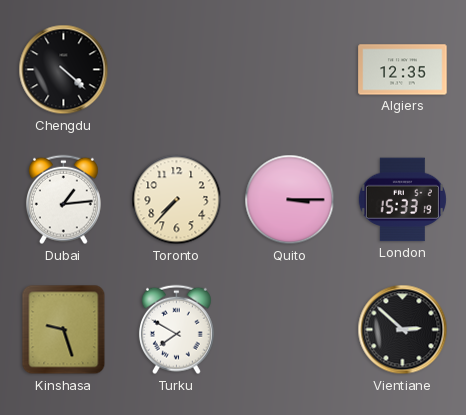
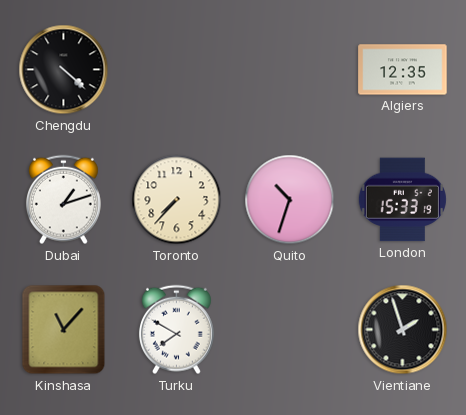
Dubai: 1:14 -> 1:12 (63, 200)
Quito: 3:15 -> 10:33 (290, 200)
Kinshasa: 9:27 -> 11:07 (64, 330)
Vientiane: 2:52 -> 1:57 (403, 330)
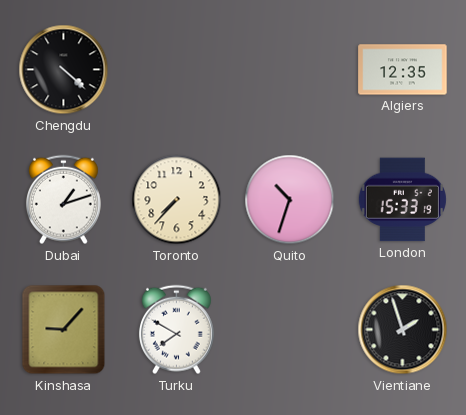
Kinshasa: 11:07 -> 9:07 (64, 330)
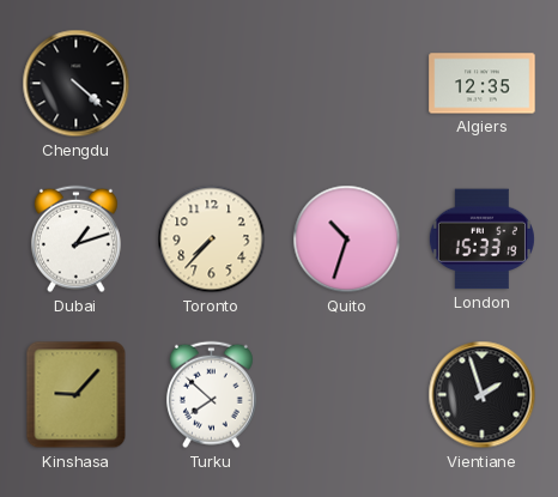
Turku: 7:50 -> 7:52 (211, 395)
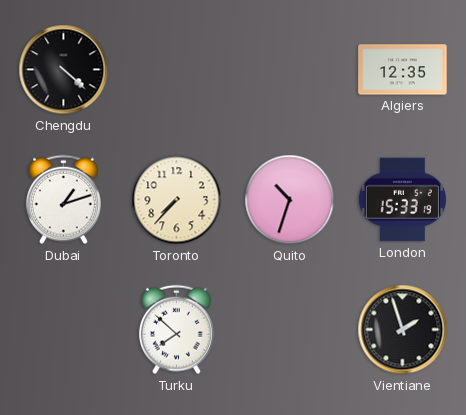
Kinshasa: 9:07 -> none (77, 395)
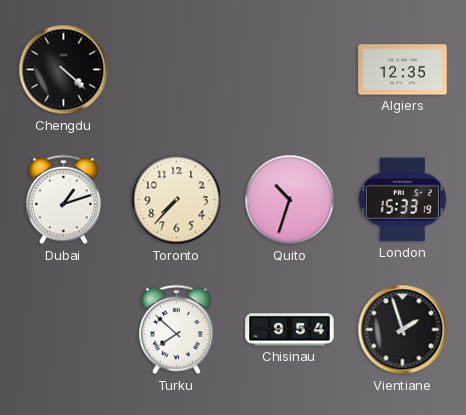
Chisinau: none -> 9:54 (290, 330)
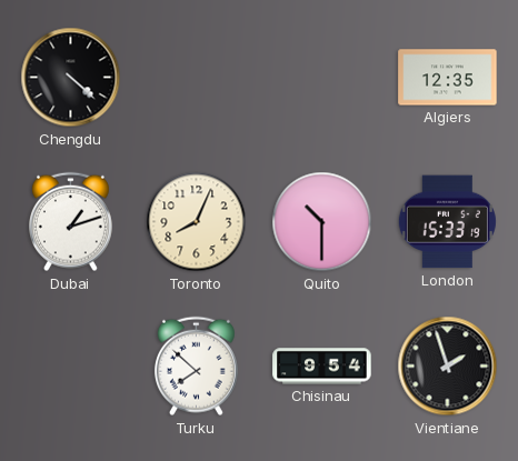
Toronto: 7:37 -> 8:04 (197, 222)
Quito: 10:33 -> 10:30 (322, 222)
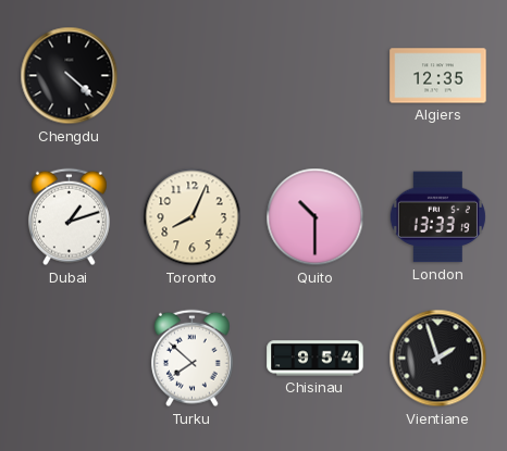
London: 15:33 -> 13:33 (437, 217)
